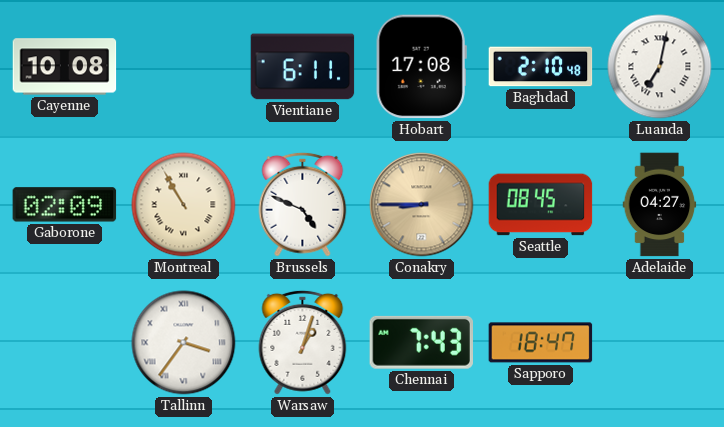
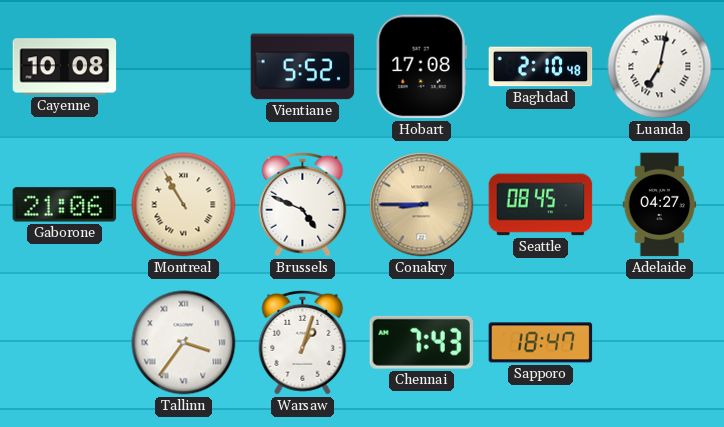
Vientiane: 6:11 -> 5:52 (303, 67)
Gaborone: 02:09 -> 21:06 (65, 205)
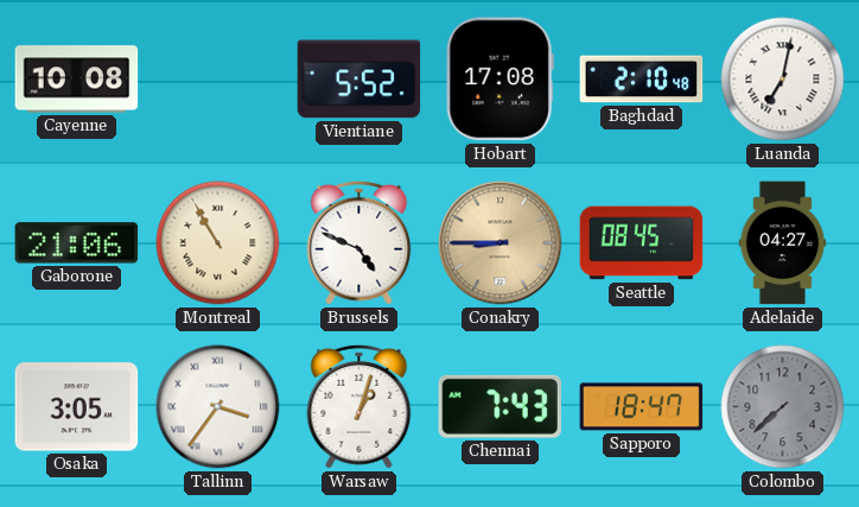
Osaka: none -> 3:05 (77, 407)
Colombo: none -> 7:38 (783, 407)
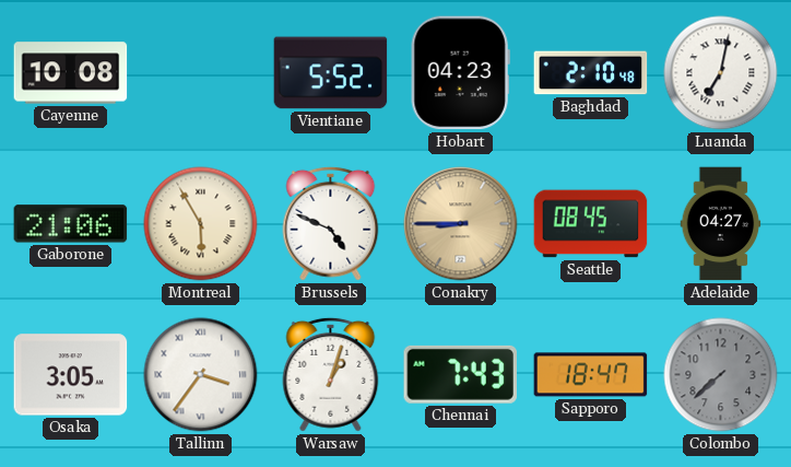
Hobart: 17:08 -> 04:23 (460, 73)
Montreal: 10:55 -> 5:55 (201, 224)
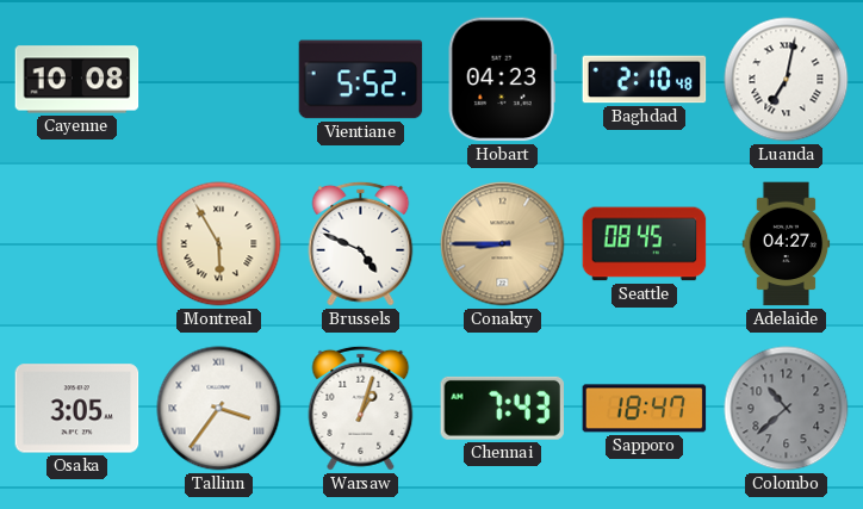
Gaborone: 21:06 -> none (71, 224)
Colombo: 7:38 -> 10:38 (787, 409)
